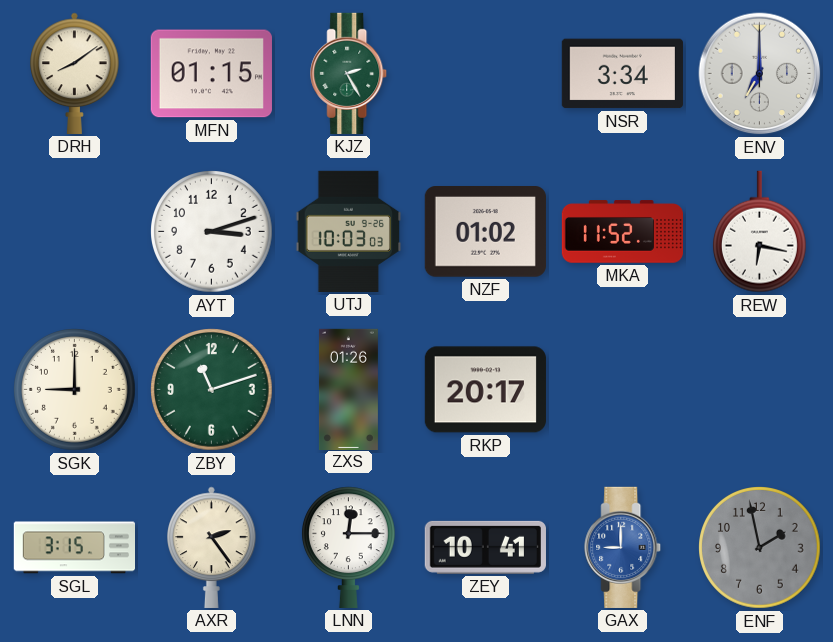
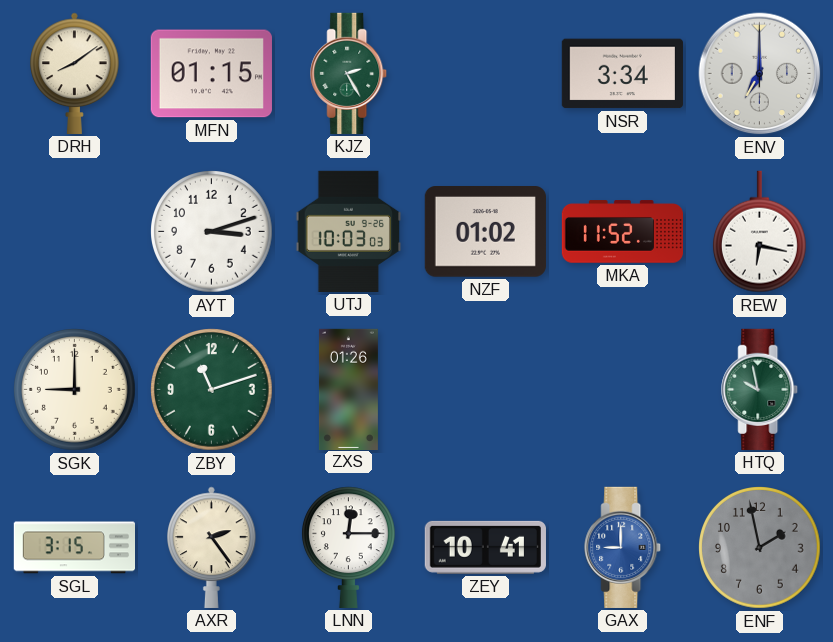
RKP: 20:17 -> none (485, 390)
HTQ: none -> 9:58 (760, 389)
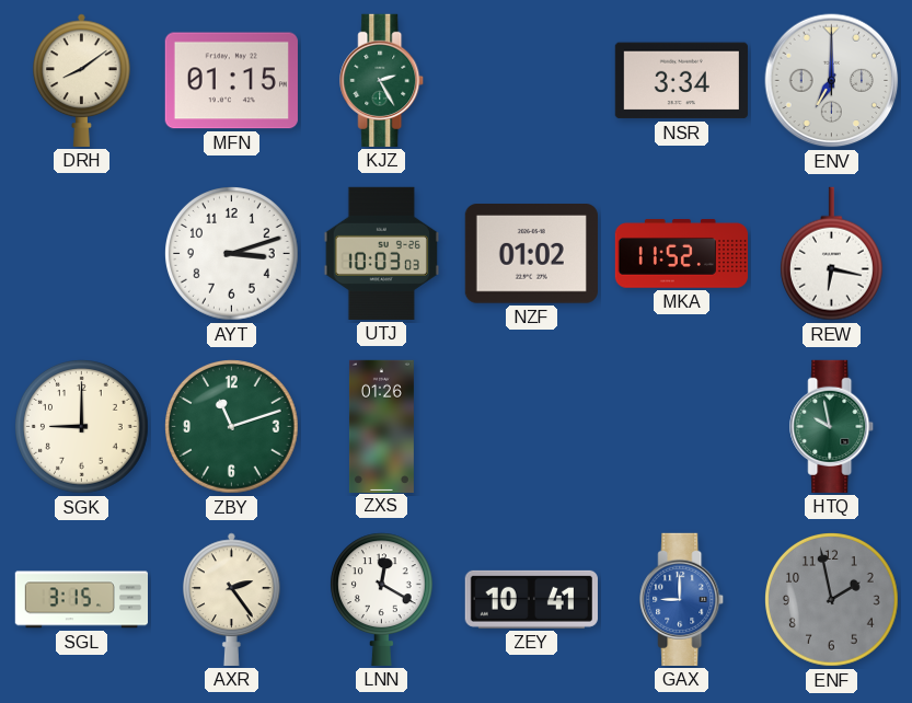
LNN: 12:15 -> 12:20 (381, 599)
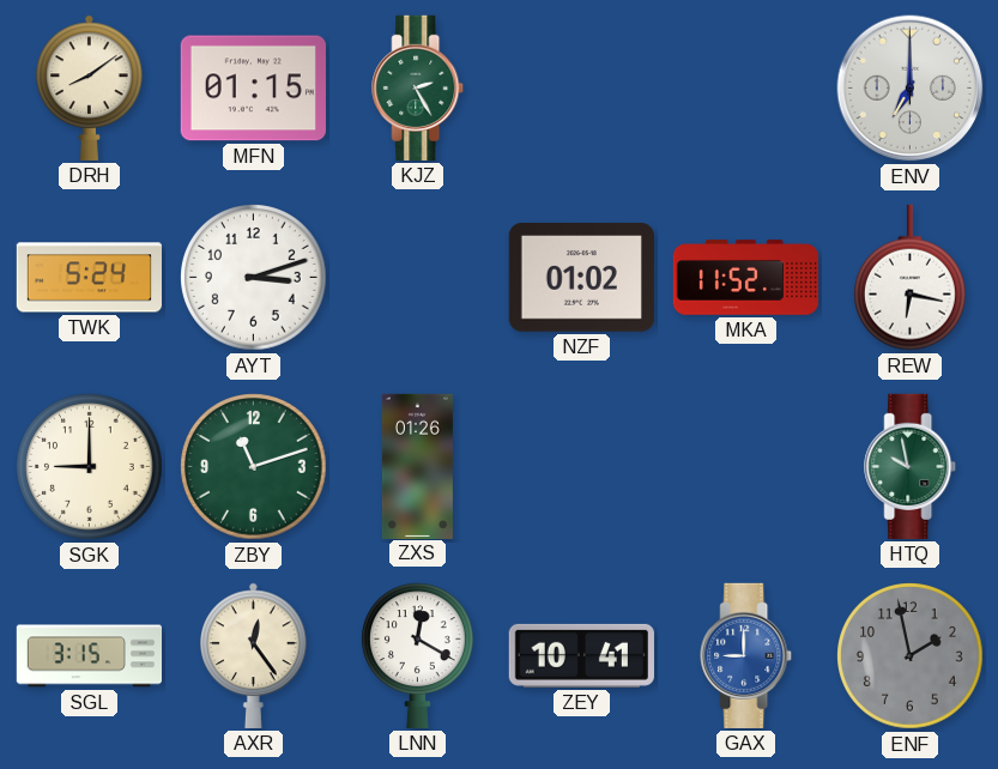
NSR: 3:34 -> none (681, 81)
TWK: none -> 5:24 (89, 278)
UTJ: 10:03 -> none (381, 253)
AXR: 2:24 -> 12:24 (254, 655)
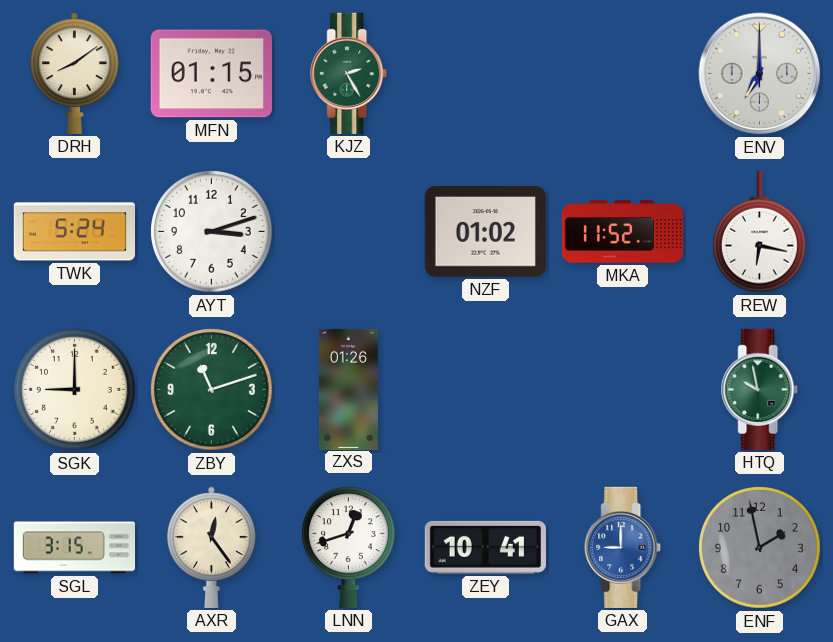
LNN: 12:20 -> 12:42 (348, 547)
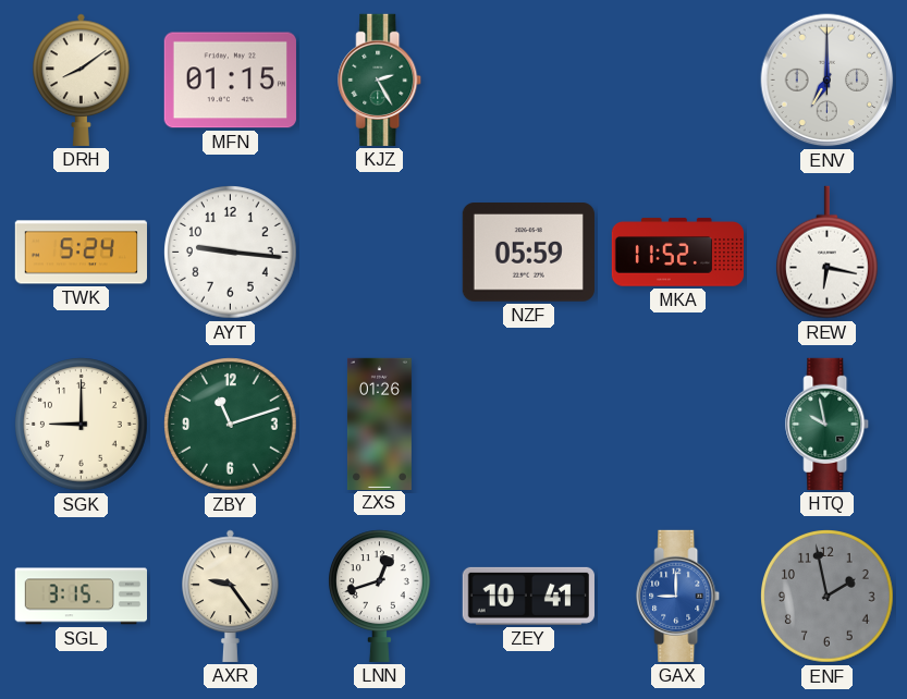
AYT: 3:12 -> 9:16 (231, 253)
NZF: 01:02 -> 05:59 (528, 253)
AXR: 12:24 -> 9:24 (231, 596)
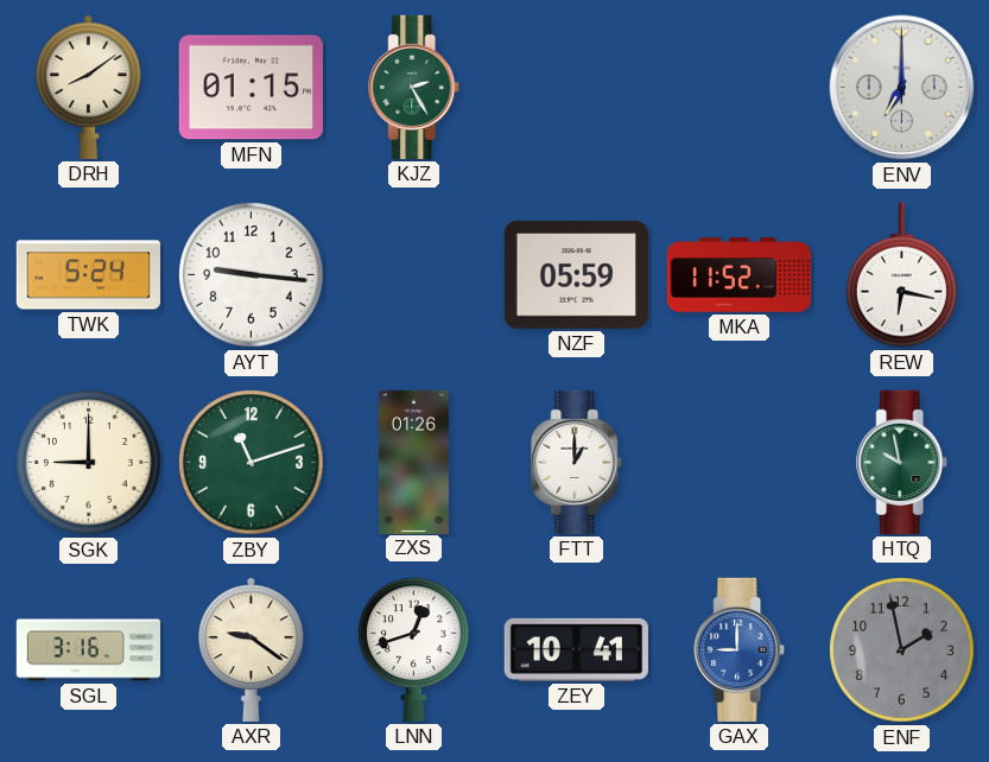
FTT: none -> 1:00 (577, 462)
SGL: 3:15 -> 3:16 (88, 650)
AXR: 9:24 -> 9:21 (252, 649)
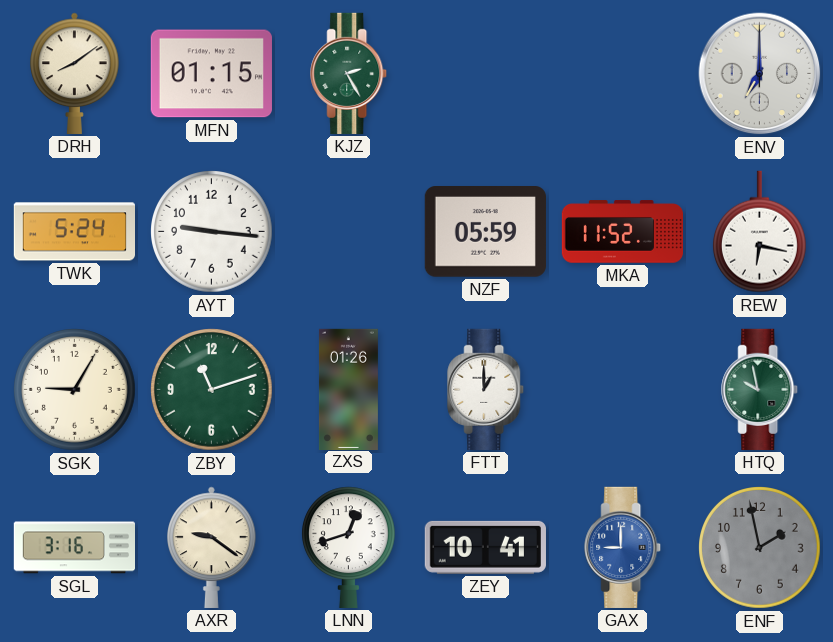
SGK: 9:00 -> 9:05 (75, 390)
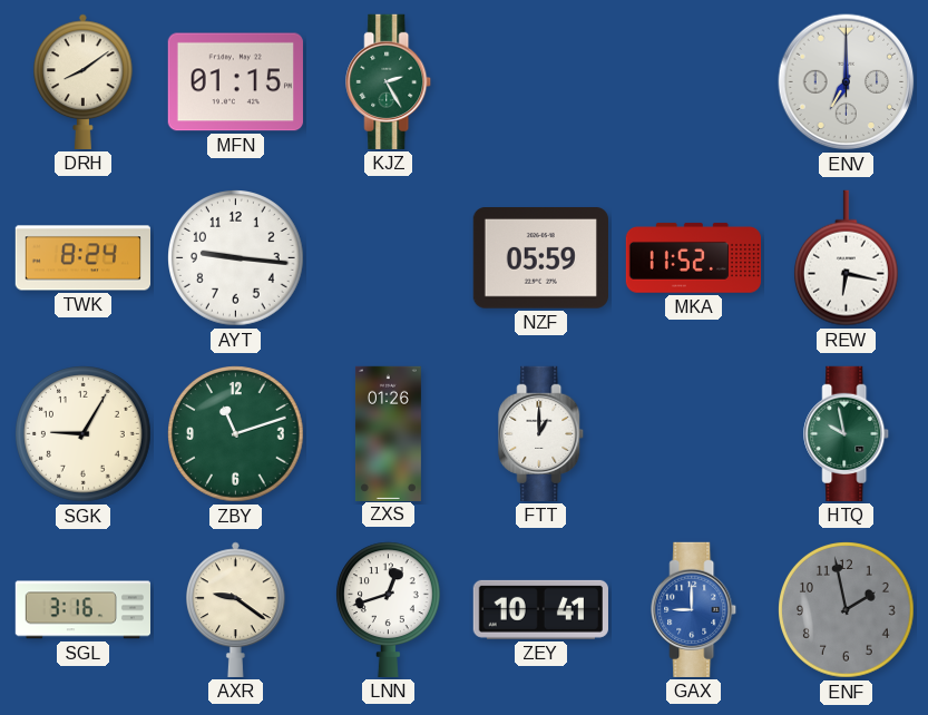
TWK: 5:24 -> 8:24 (82, 258)
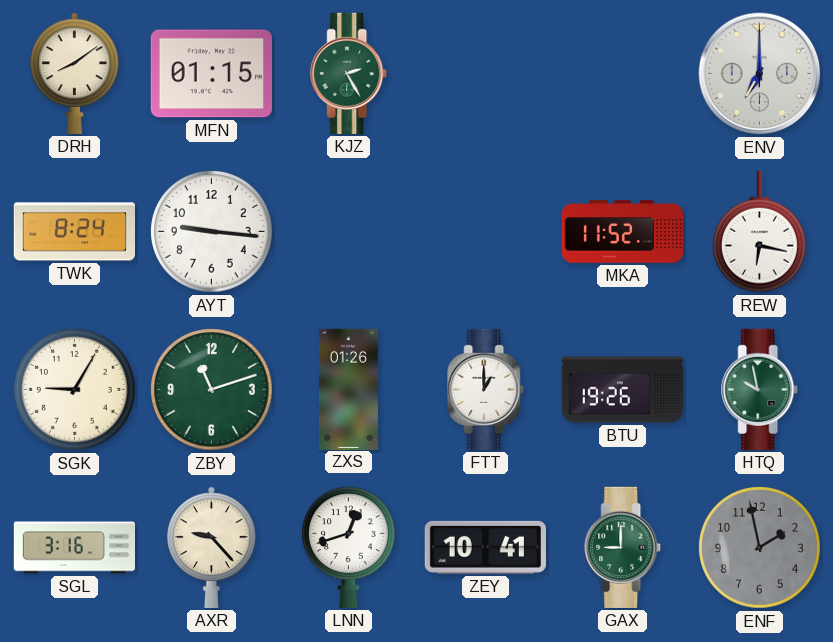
NZF: 05:59 -> none (540, 258)
BTU: none -> 19:26 (622, 390)
AXR: 9:21 -> 9:23 (212, 547)
GAX dial: blue -> green (623, 547)
